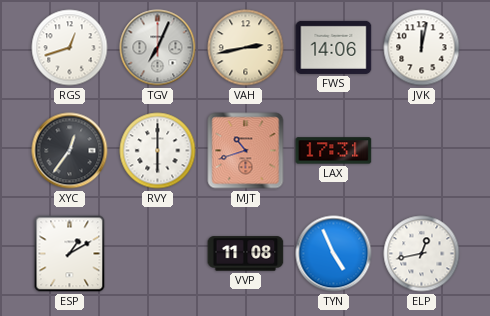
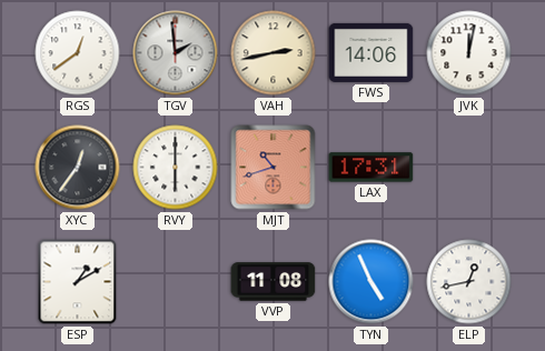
RGS: 12:42 -> 12:39 (78, 53)
TGV: 7:04 -> 1:59 (176, 53)
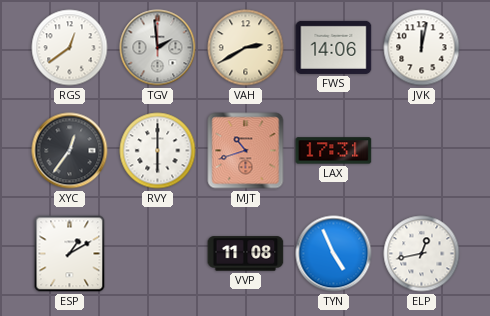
VAH: 2:43 -> 2:40 (246, 48)
